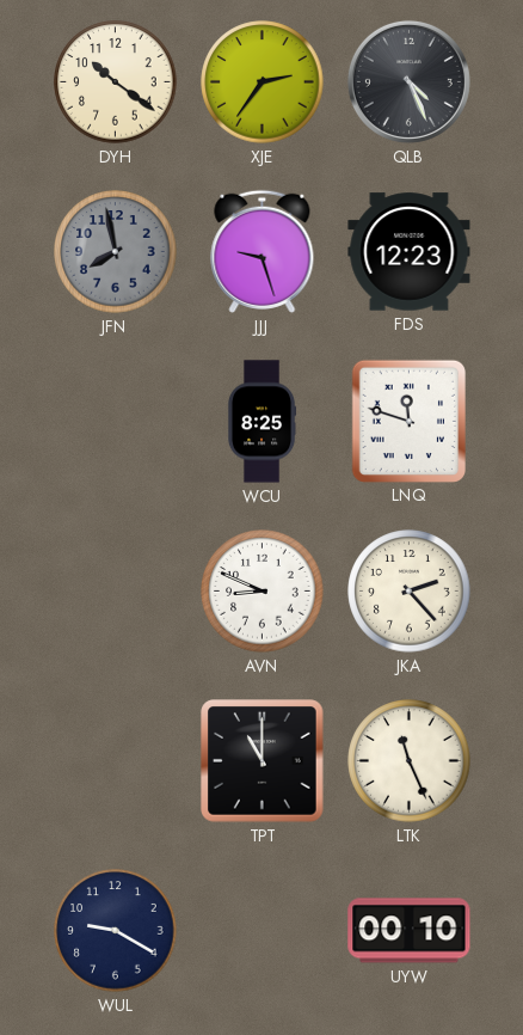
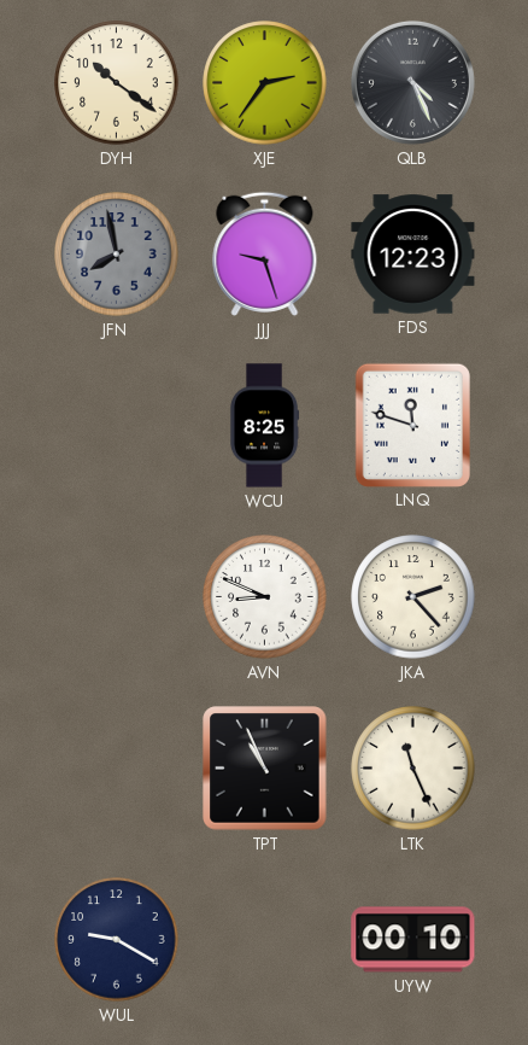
TPT: 11:00 -> 10:56 (265, 769)
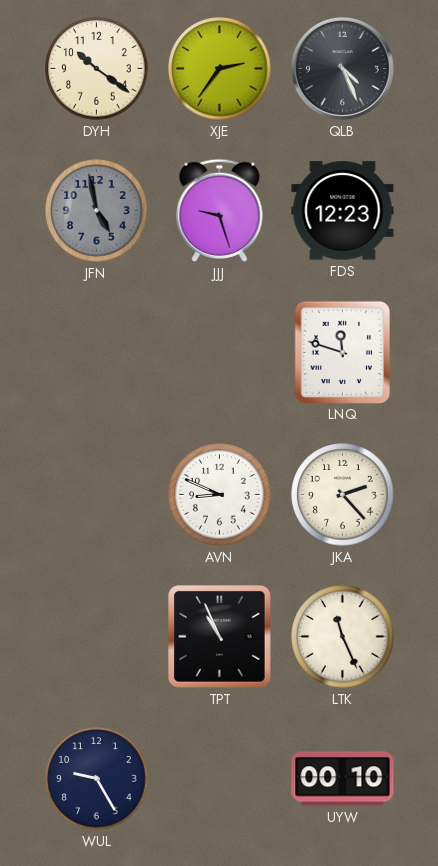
JFN: 7:58 -> 4:58 (97, 211)
WCU: 8:25 -> none (264, 426)
WUL: 9:20 -> 9:25 (97, 779)
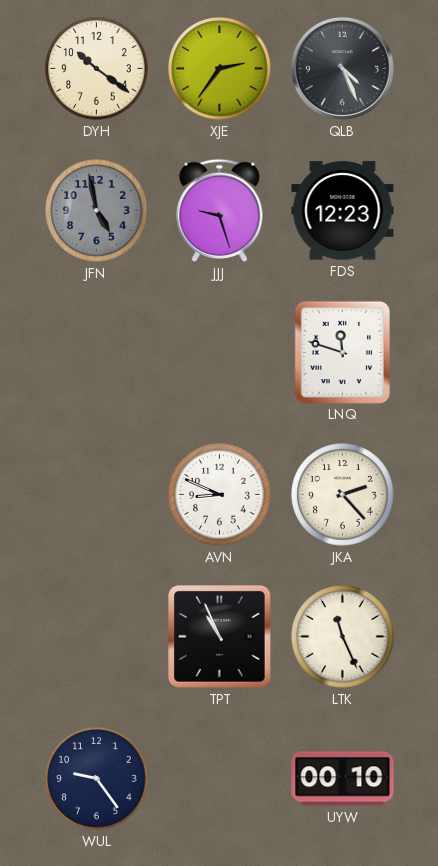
WUL: 9:25 -> 9:24 (97, 779)
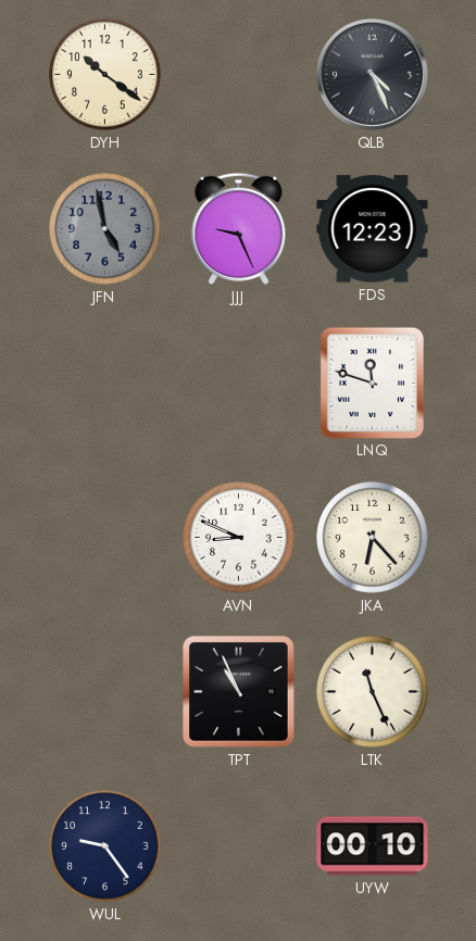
XJE: 2:36 -> none (220, 69)
JJJ: 9:27 -> 9:26 (239, 228)
JKA: 2:23 -> 6:23 (373, 538)
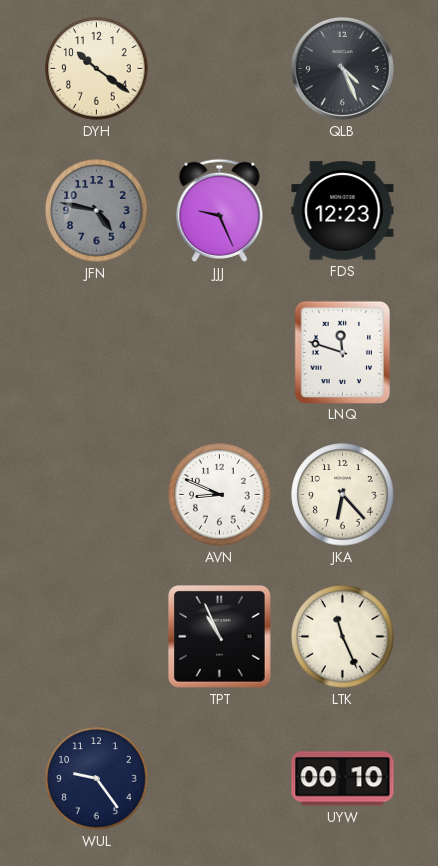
JFN: 4:58 -> 4:47 (97, 211)
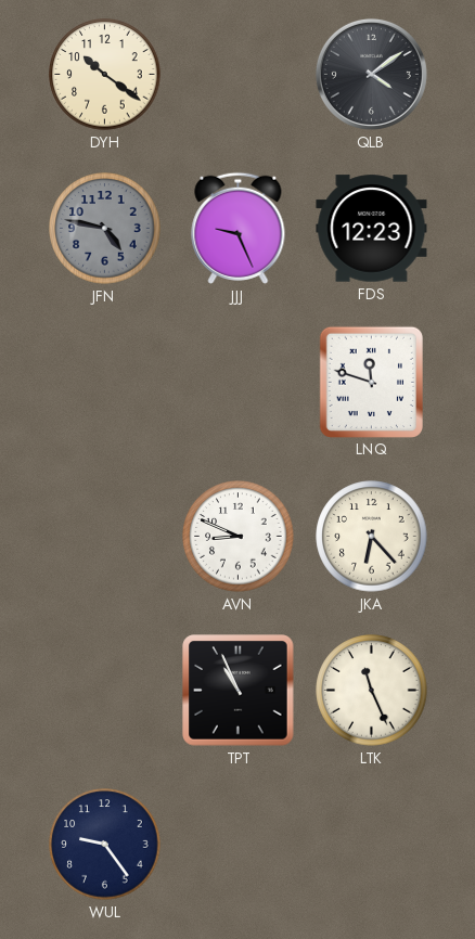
QLB: 4:26 -> 4:09 (371, 74)
UYW: 00:10 -> none (343, 779)
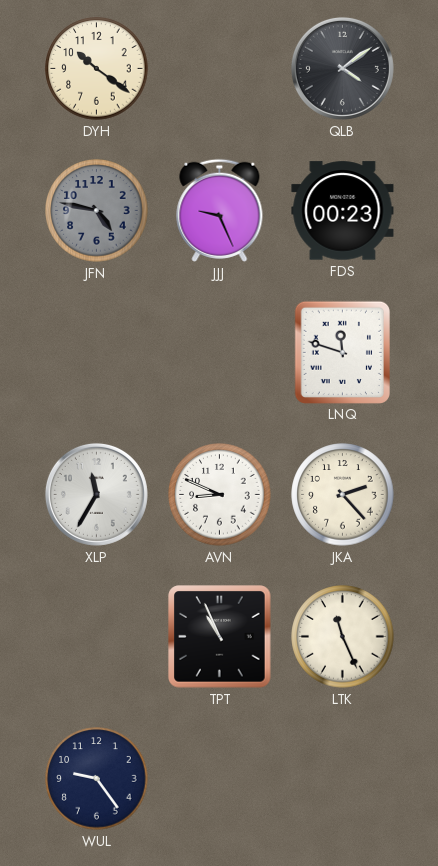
FDS: 12:23 -> 00:23 (343, 211)
XLP: none -> 11:35 (96, 494)
JKA: 6:23 -> 2:23 (343, 495)
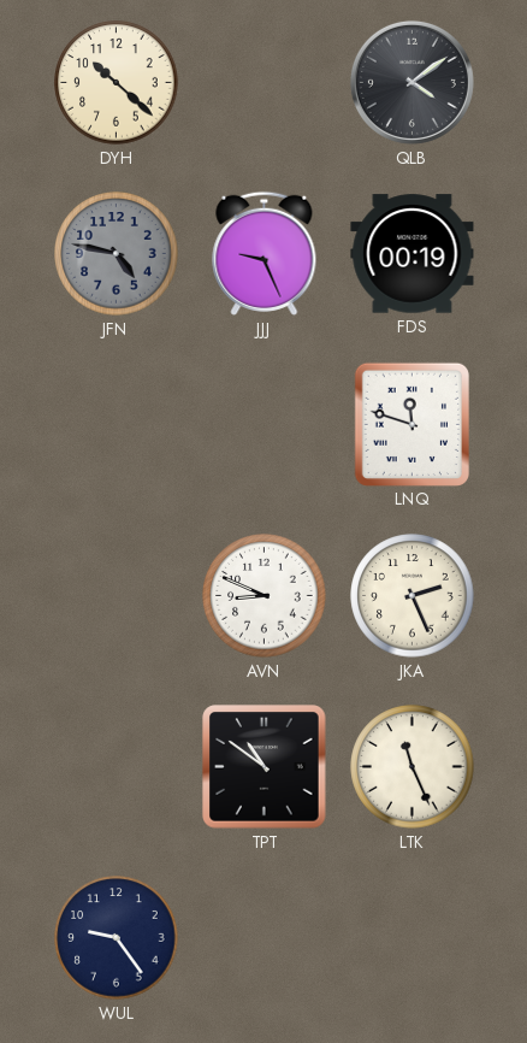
DYH: 10:21 -> 10:22 (117, 83)
FDS: 00:23 -> 00:19 (413, 254)
XLP: 11:35 -> none (96, 494)
JKA: 2:23 -> 2:26 (413, 596)
TPT: 10:56 -> 10:51 (265, 767)
